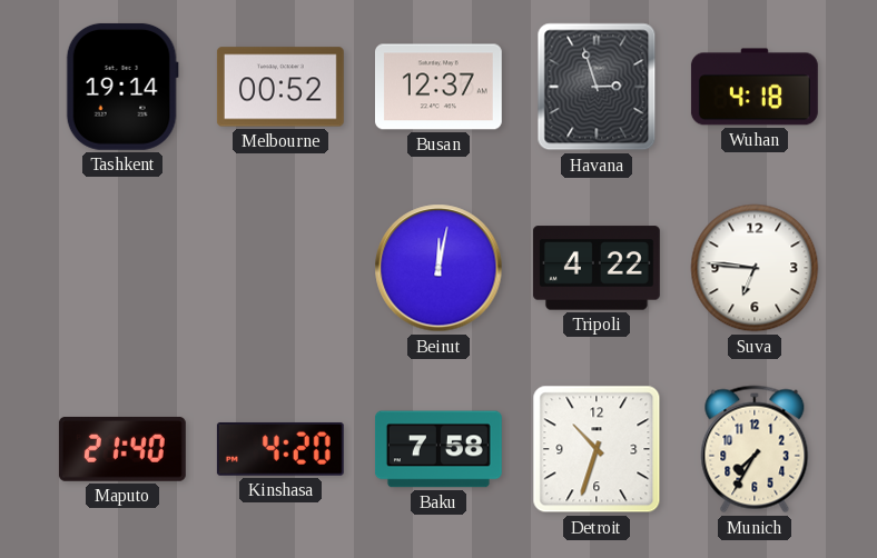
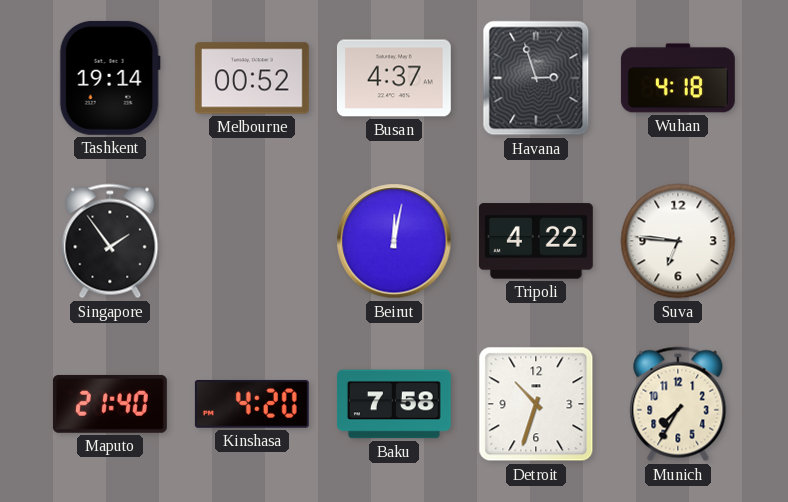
Busan: 12:37 -> 4:37 (394, 78)
Singapore: none -> 1:54 (110, 241)
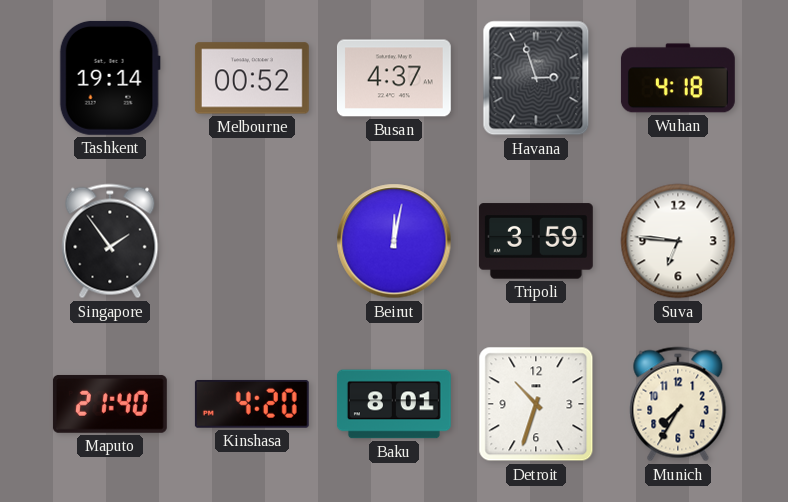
Tripoli: 4:22 -> 3:59 (536, 241)
Baku: 7:58 -> 8:01 (394, 404)
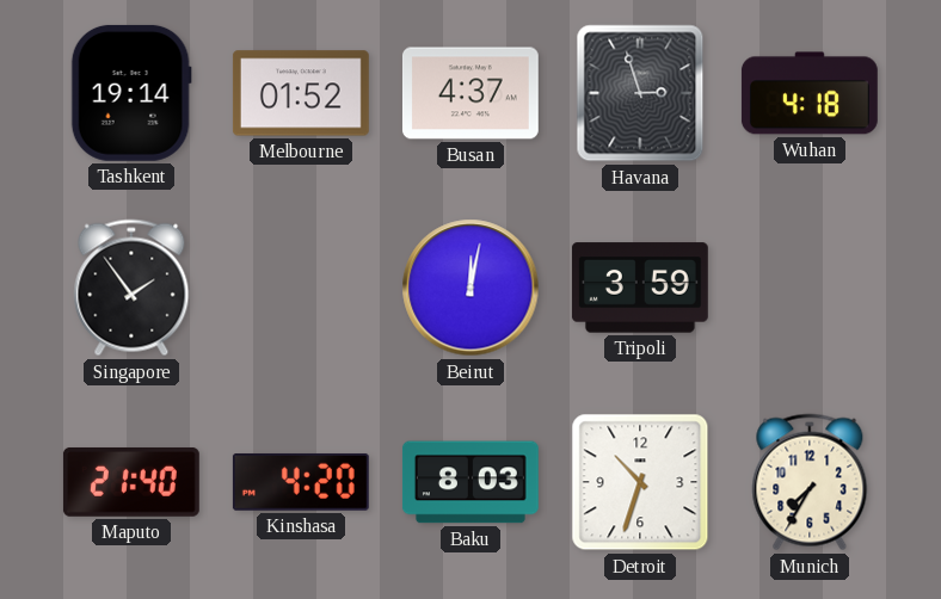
Melbourne: 00:52 -> 01:52 (301, 93)
Suva: 6:46 -> none (678, 241)
Baku: 8:01 -> 8:03 (470, 482)
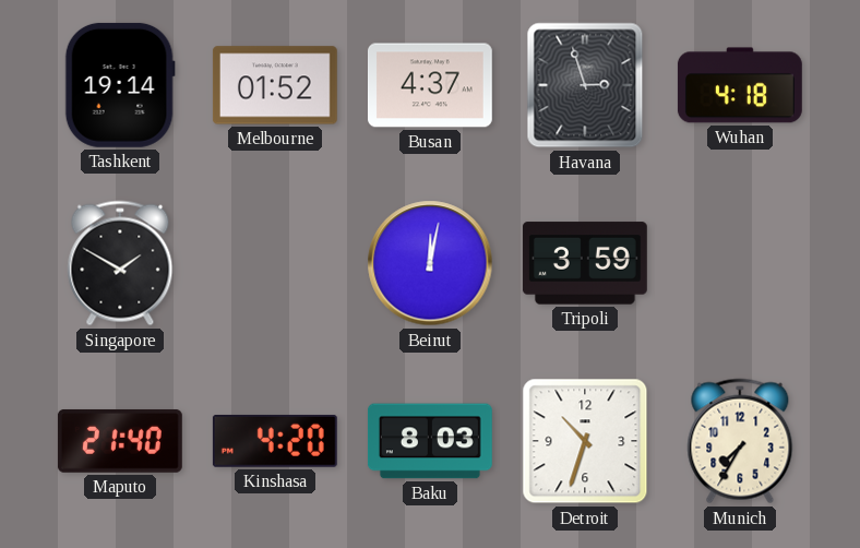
Singapore: 1:54 -> 1:50 (120, 263)
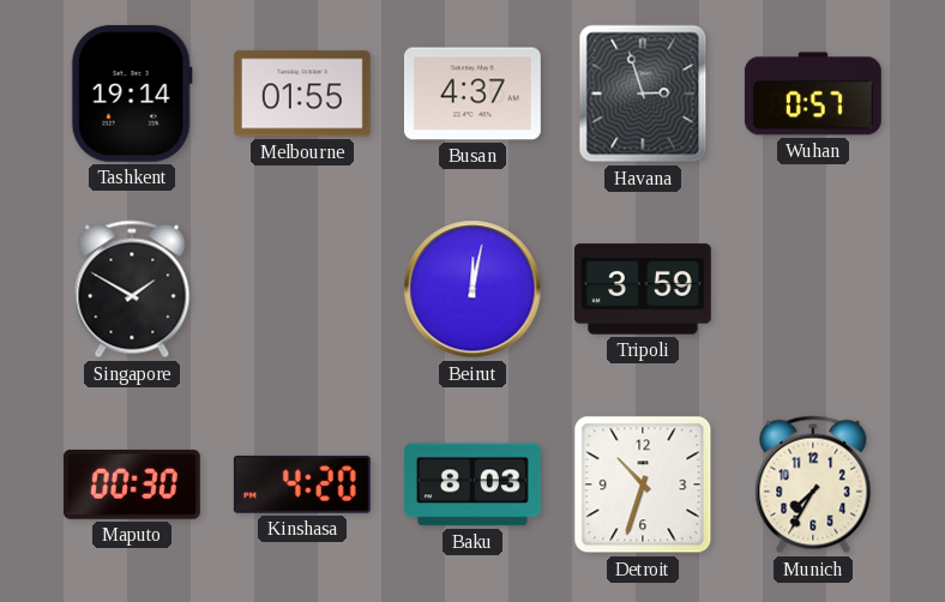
Melbourne: 01:52 -> 01:55 (302, 94)
Wuhan: 4:18 -> 0:57 (813, 94)
Maputo: 21:40 -> 00:30 (132, 484)
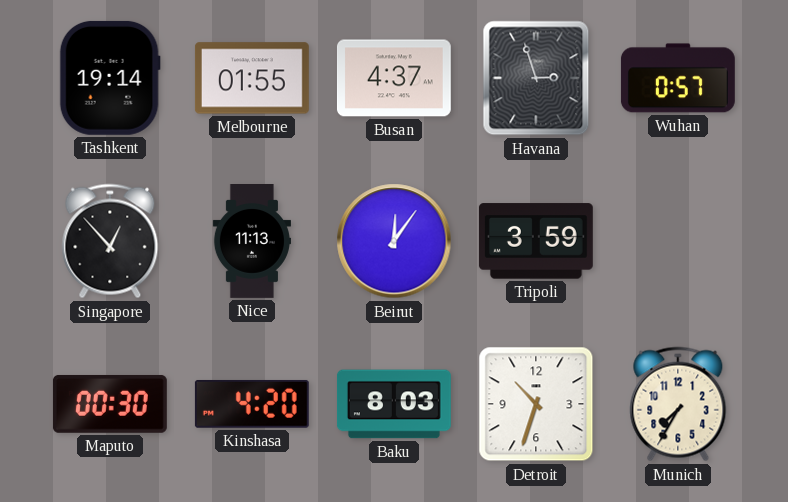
Singapore: 1:50 -> 12:53 (110, 241)
Nice: none -> 11:13 (252, 242)
Beirut: 12:02 -> 12:06 (394, 241)
